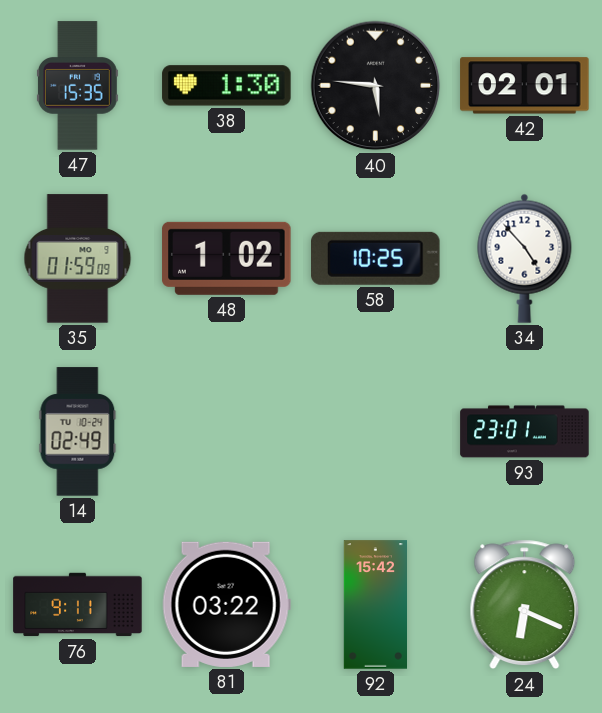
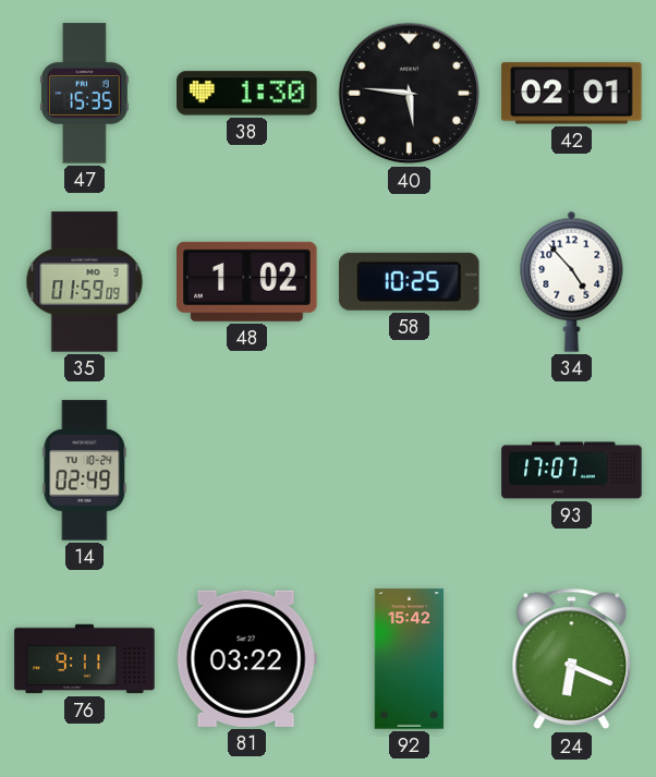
93: 23:01 -> 17:07 (572, 471)
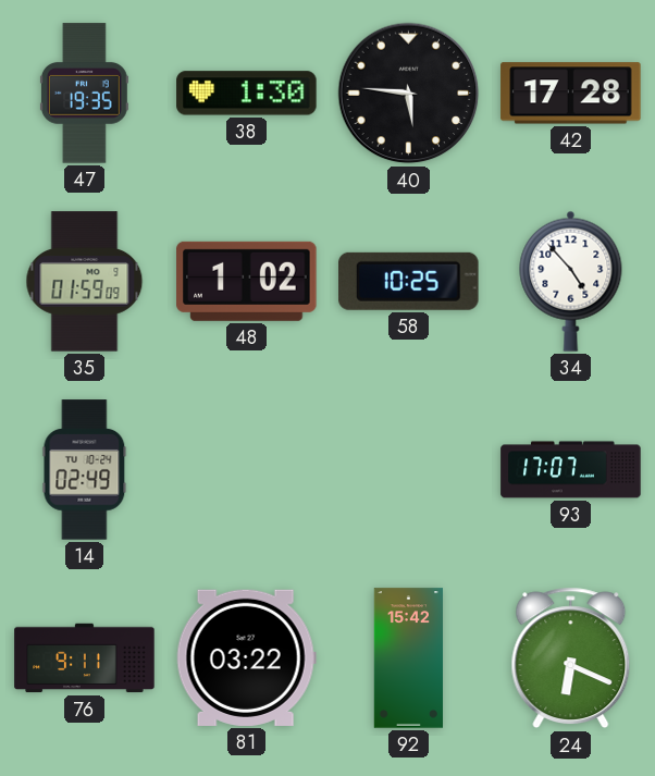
47: 15:35 -> 19:35 (84, 94)
42: 02:01 -> 17:28 (571, 94)
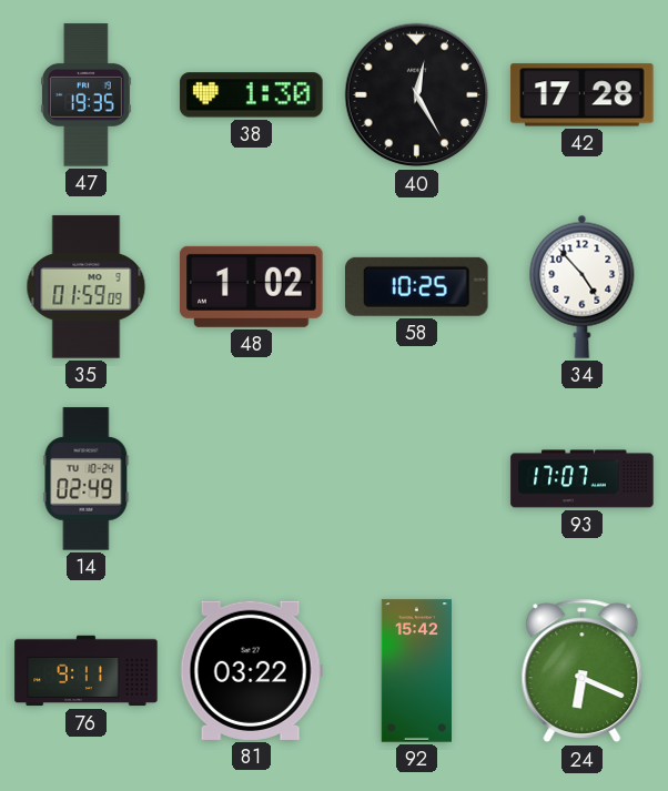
40: 5:46 -> 12:25 (417, 95)
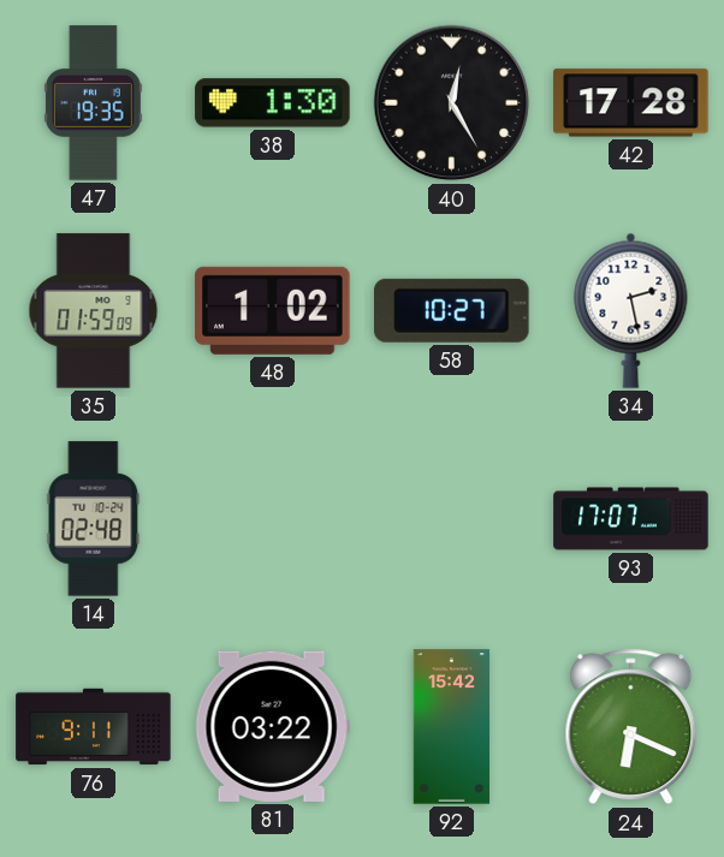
58: 10:25 -> 10:27 (452, 310)
34: 4:53 -> 2:28 (631, 310)
14: 02:49 -> 02:48 (94, 519)
